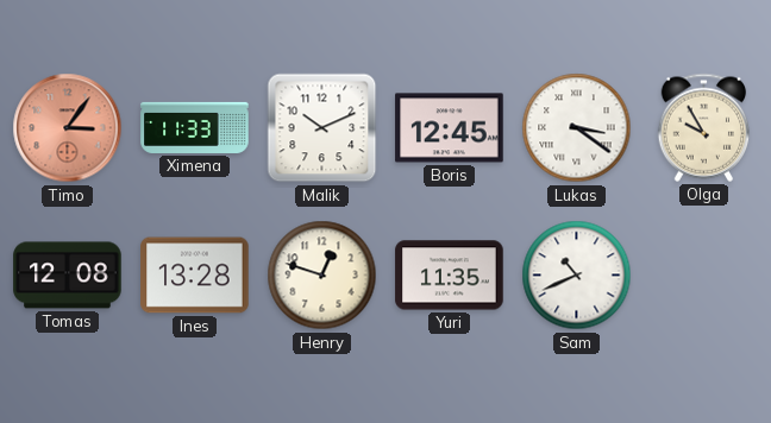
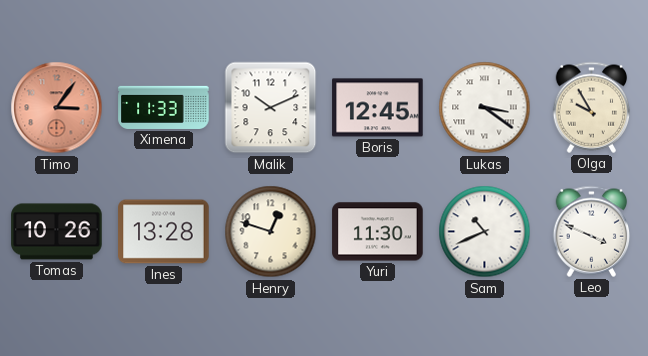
Tomas: 12:08 -> 10:26 (57, 232)
Yuri: 11:35 -> 11:30 (378, 232)
Leo: none -> 3:49 (592, 231)
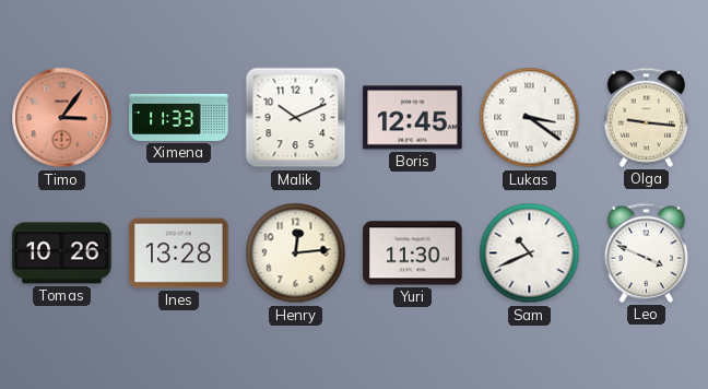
Olga: 9:55 -> 9:16 (647, 117)
Henry: 12:48 -> 12:14 (296, 254)
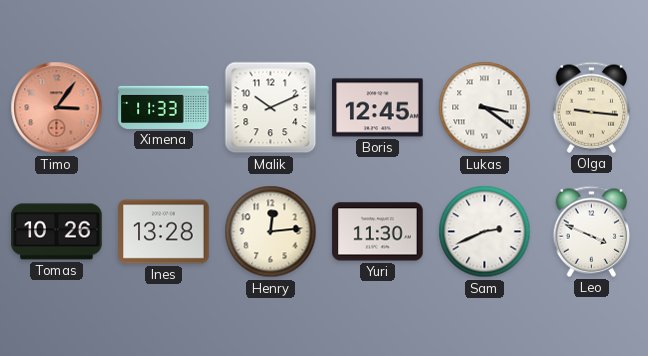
Sam: 10:41 -> 2:41 (485, 232)
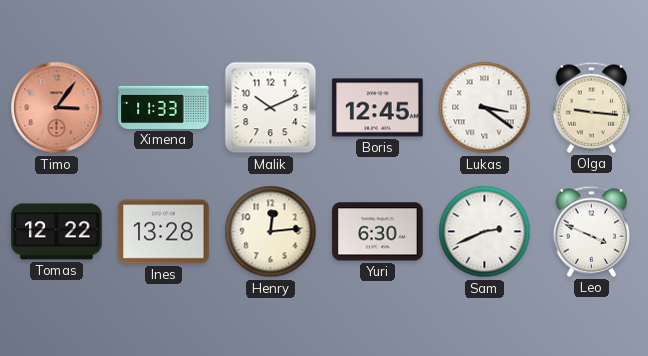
Tomas: 10:26 -> 12:22 (57, 232)
Yuri: 11:30 -> 6:30 (378, 232)
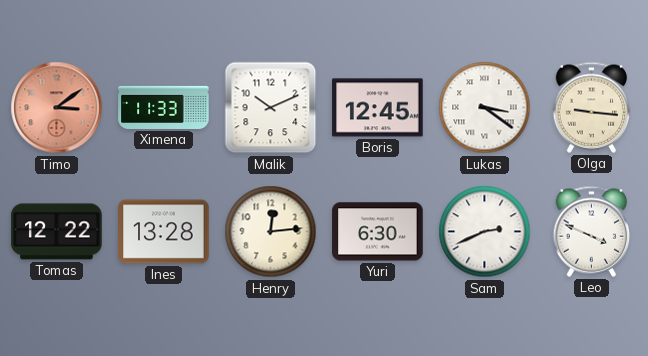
Timo: 3:06 -> 3:09 (57, 108)
